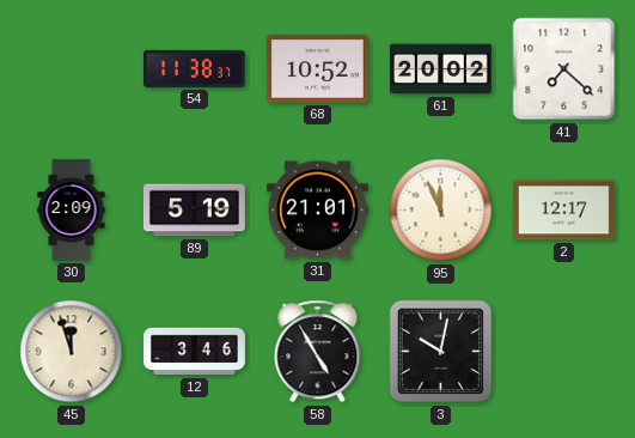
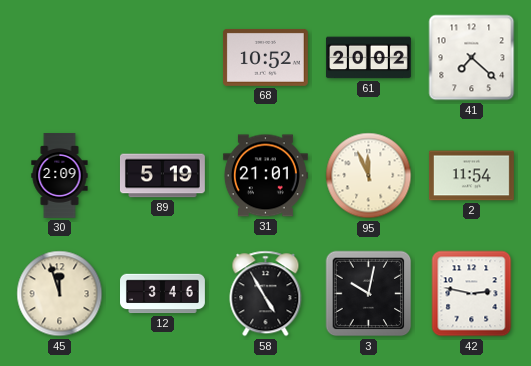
54: 11:38 -> none (194, 68)
2: 12:17 -> 11:54 (471, 176)
42: none -> 2:47 (472, 294)
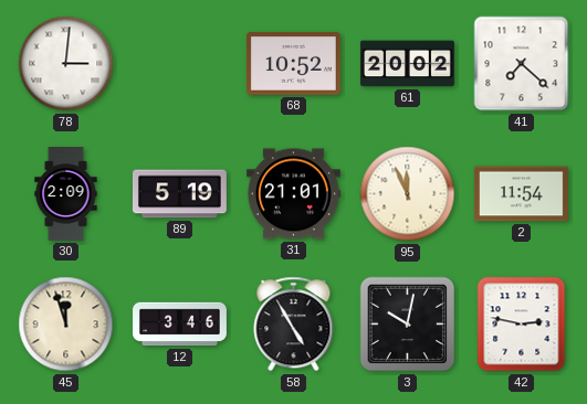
78: none -> 3:01 (66, 64)
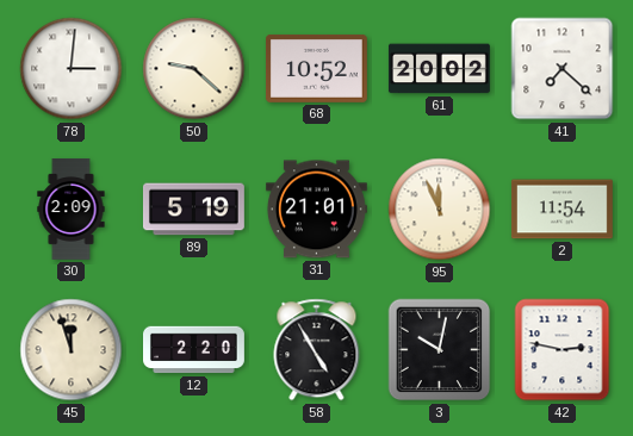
50: none -> 9:22 (194, 69)
12: 3:46 -> 2:20 (194, 350)
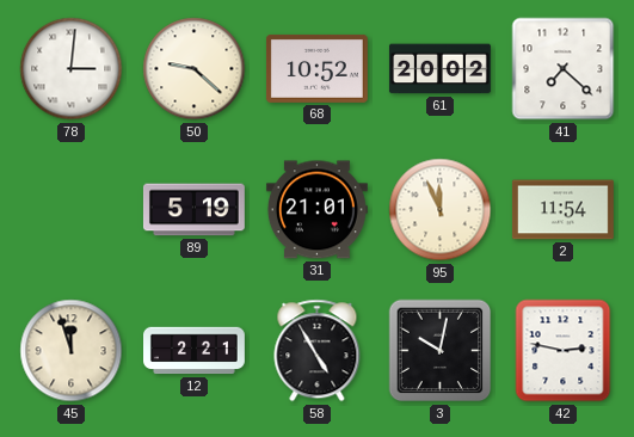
30: 2:09 -> none (72, 210)
12: 2:20 -> 2:21 (195, 351)
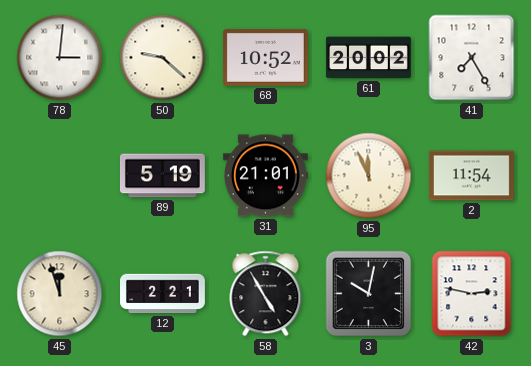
41: 7:22 -> 7:25 (472, 58)
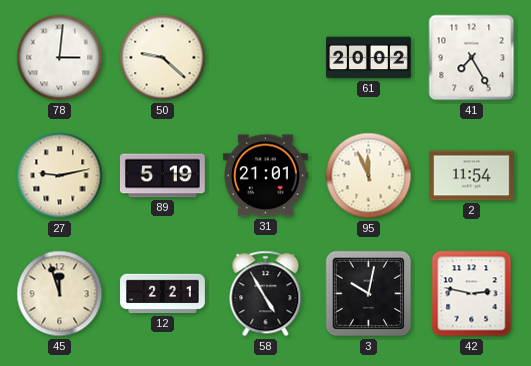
68: 10:52 -> none (265, 57)
27: none -> 9:13 (60, 176)
